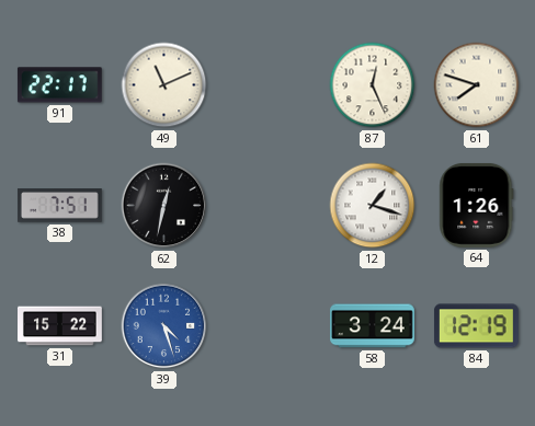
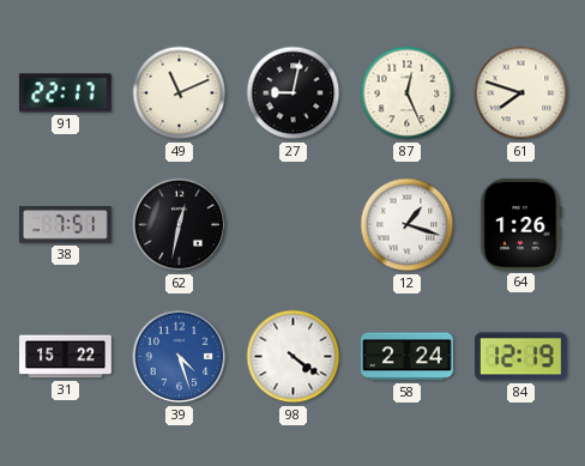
27: none -> 9:02 (294, 93)
98: none -> 4:21 (294, 357)
58: 3:24 -> 2:24 (408, 357)
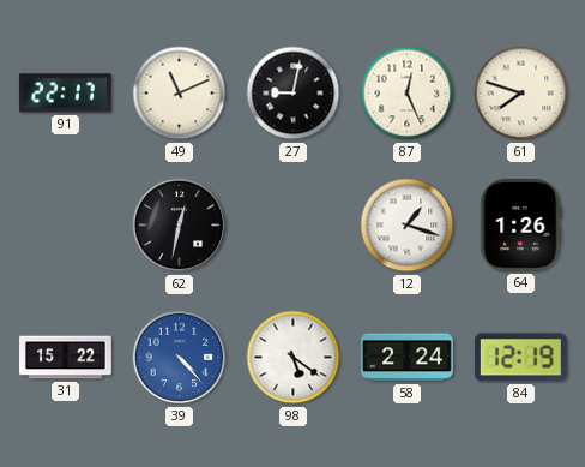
38: 7:51 -> none (65, 225)
39: 4:27 -> 4:23 (180, 358)
98: 4:21 -> 5:21 (294, 358)
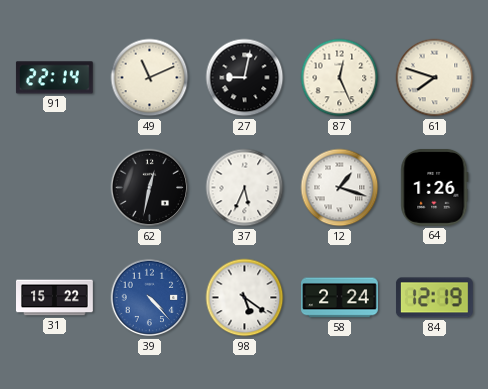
91: 22:17 -> 22:14 (54, 78)
37: none -> 5:34 (245, 188)
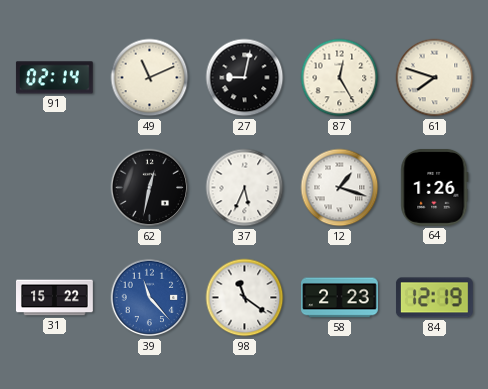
91: 22:14 -> 02:14 (54, 78)
87: 12:26 -> 12:25 (340, 78)
39: 4:23 -> 11:23 (150, 298)
98: 5:21 -> 11:21 (245, 298)
58: 2:24 -> 2:23 (340, 298)
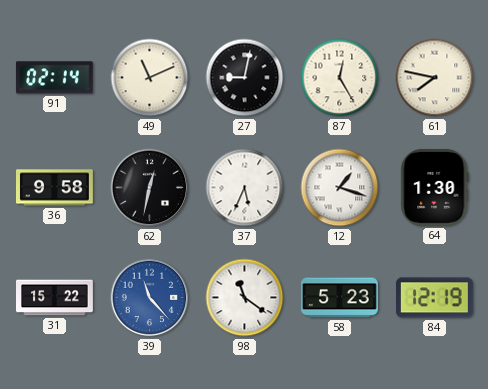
61: 7:48 -> 7:47 (435, 78)
36: none -> 9:58 (55, 188)
64: 1:26 -> 1:30 (435, 187)
58: 2:23 -> 5:23 (340, 298)
